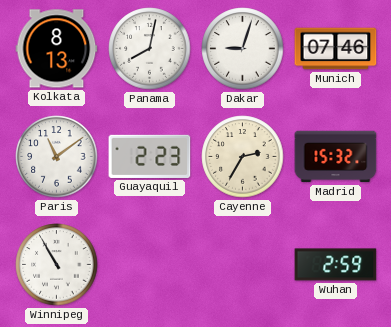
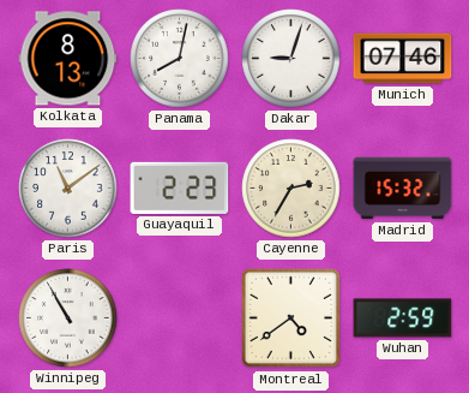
Montreal: none -> 4:39 (291, 318)
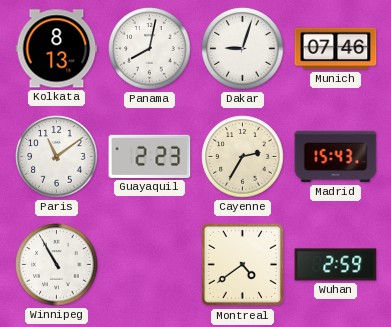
Madrid: 15:32 -> 15:43 (336, 157)
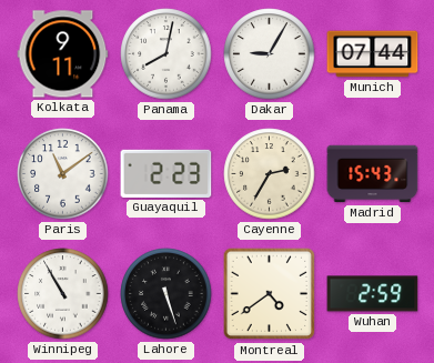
Kolkata: 8:13 -> 9:11 (63, 54)
Dakar: 9:03 -> 9:05 (270, 54)
Munich: 07:46 -> 07:44 (373, 54)
Lahore: none -> 5:27 (166, 294)
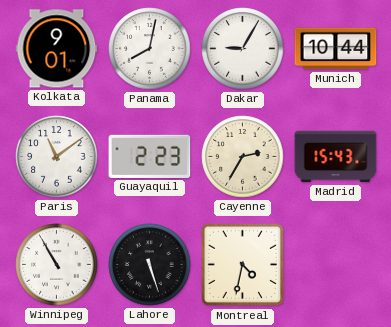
Kolkata: 9:11 -> 9:01 (57, 49)
Munich: 07:44 -> 10:44 (336, 49)
Montreal: 4:39 -> 4:32 (243, 265)
Wuhan: 2:59 -> none (373, 294)
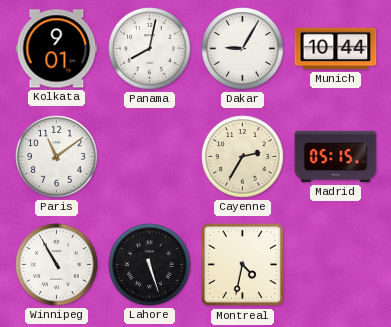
Guayaquil: 2:23 -> none (150, 156)
Madrid: 15:43 -> 05:15 (336, 157)
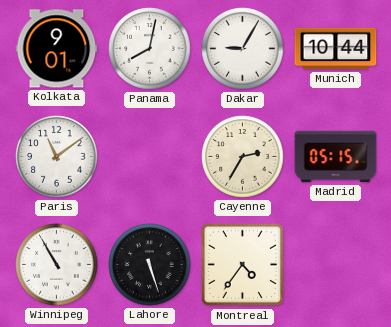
Montreal: 4:32 -> 4:36 (243, 265)
